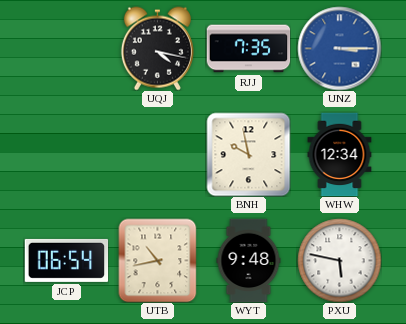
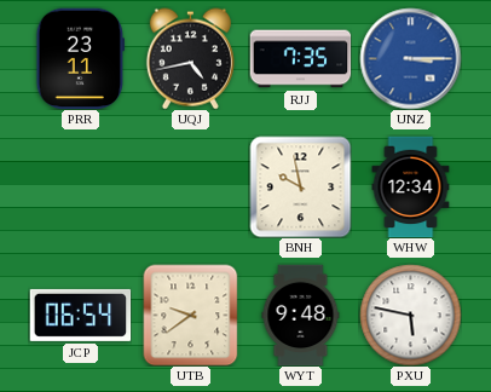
PRR: none -> 23:11 (81, 58)
UQJ: 4:17 -> 4:43 (190, 58)
UTB: 10:43 -> 9:39 (191, 315)
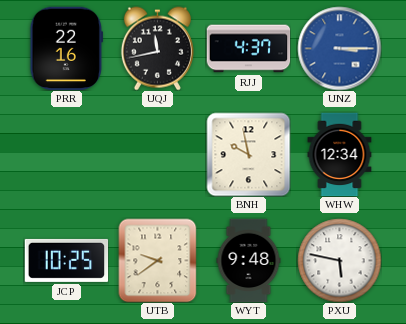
PRR: 23:11 -> 22:16 (67, 48)
UQJ: 4:43 -> 11:43 (157, 48)
RJJ: 7:35 -> 4:37 (248, 49)
JCP: 06:54 -> 10:25 (66, 260)
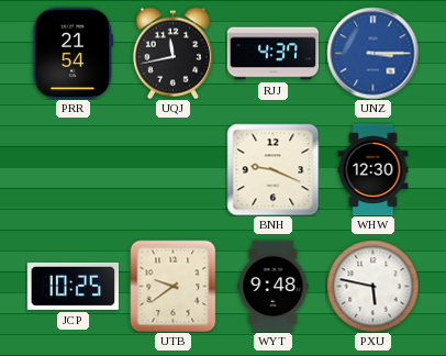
PRR: 22:16 -> 21:54 (74, 53)
BNH: 9:58 -> 9:19 (272, 169)
WHW: 12:34 -> 12:30 (373, 169)
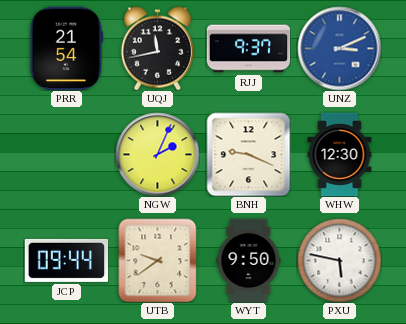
RJJ: 4:37 -> 9:37 (248, 49)
UNZ: 3:15 -> 3:11 (339, 48)
NGW: none -> 2:04 (157, 154)
JCP: 10:25 -> 09:44 (66, 260)
WYT: 9:48 -> 9:50 (249, 260)
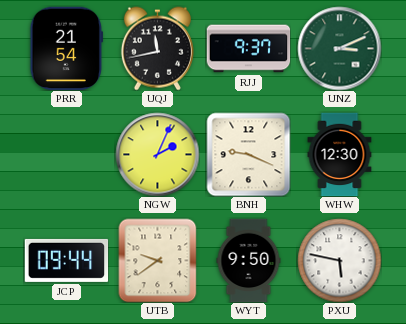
UNZ dial: blue -> green (339, 48)
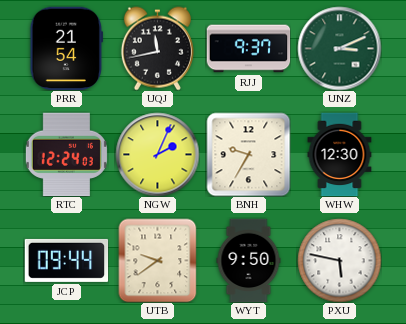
RTC: none -> 12:24 (66, 154)
BNH: 9:19 -> 9:35 (248, 154)
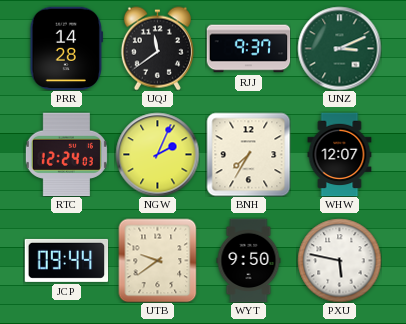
PRR: 21:54 -> 14:28 (67, 48)
UQJ: 11:43 -> 11:39 (157, 48)
BNH: 9:35 -> 7:35 (248, 154)
WHW: 12:30 -> 12:07 (340, 154)
